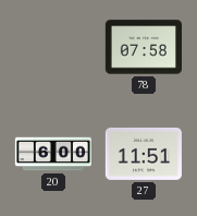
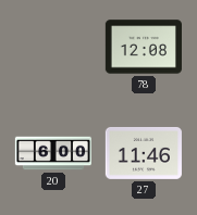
78: 07:58 -> 12:08 (143, 47)
27: 11:51 -> 11:46 (144, 153)
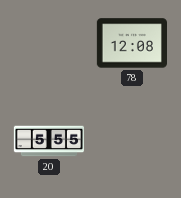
20: 6:00 -> 5:55 (48, 141)
27: 11:46 -> none (144, 153)
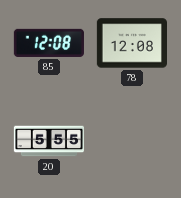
85: none -> 12:08 (49, 43)
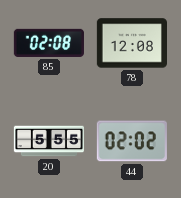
85: 12:08 -> 02:08 (49, 43)
44: none -> 02:02 (132, 141)
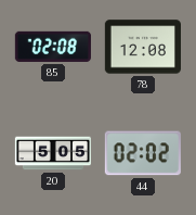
20: 5:55 -> 5:05 (52, 153)
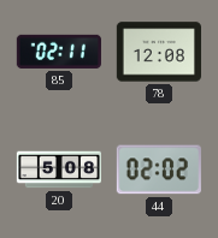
85: 02:08 -> 02:11 (59, 52)
20: 5:05 -> 5:08 (58, 169)
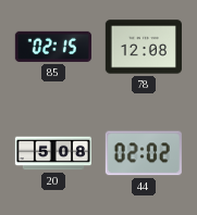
85: 02:11 -> 02:15 (53, 47)
